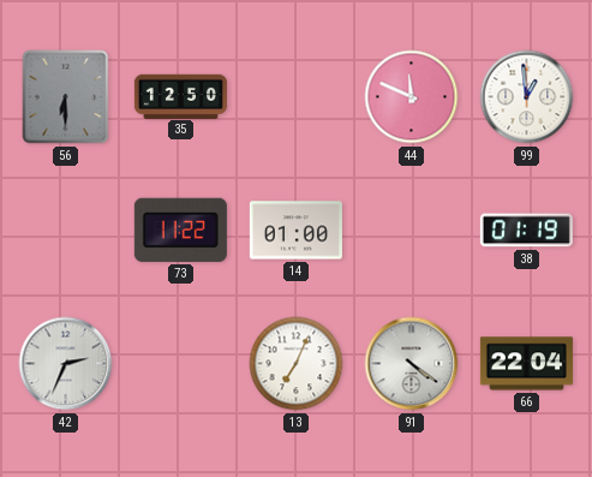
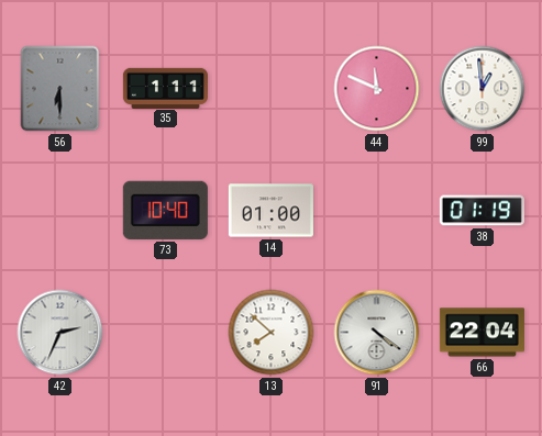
35: 12:50 -> 1:11 (165, 88)
73: 11:22 -> 10:40 (165, 210)
13: 7:04 -> 7:52 (272, 333)
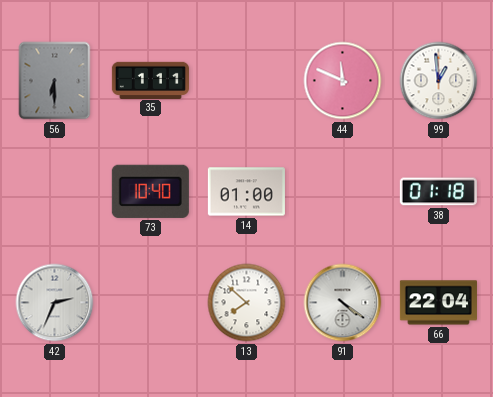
38: 01:19 -> 01:18 (438, 192)
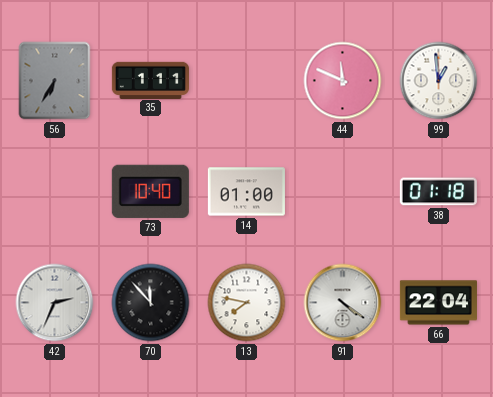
56: 6:30 -> 6:35 (55, 81)
70: none -> 11:53 (151, 303)
13: 7:52 -> 7:47 (247, 303)
